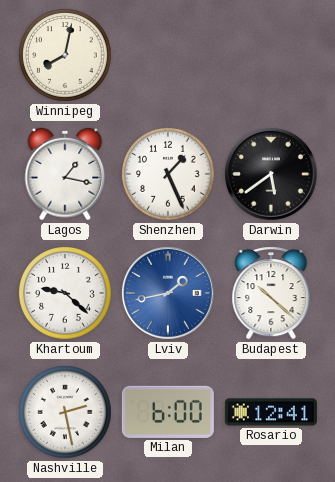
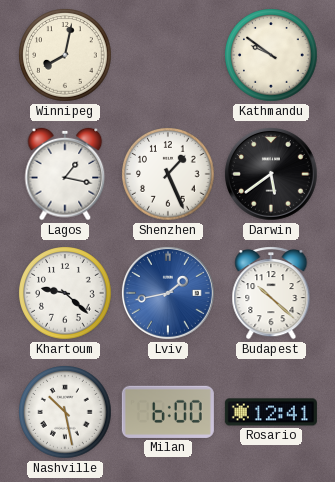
Kathmandu: none -> 9:51 (271, 55)
Nashville: 2:28 -> 10:28 (65, 412)
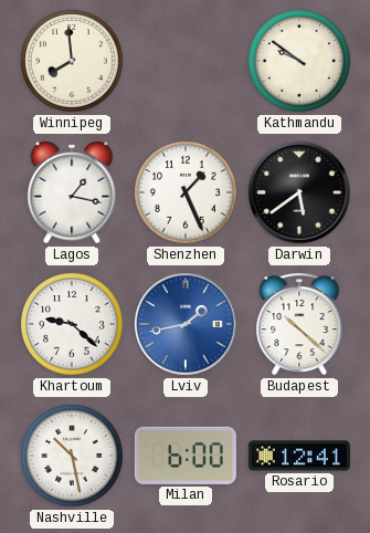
Winnipeg: 8:02 -> 7:59 (72, 61)
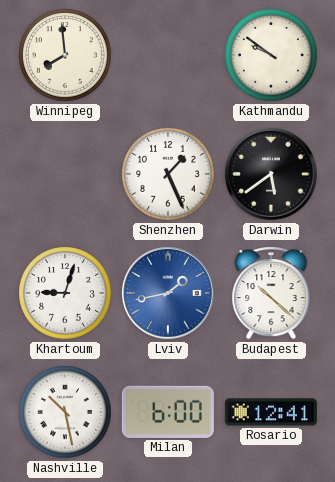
Lagos: 1:17 -> none (72, 192)
Khartoum: 9:22 -> 9:03 (65, 293)
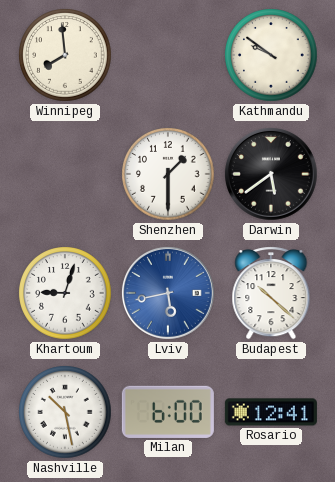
Shenzhen: 1:26 -> 1:30 (168, 174)
Lviv: 1:43 -> 5:43 (168, 293)
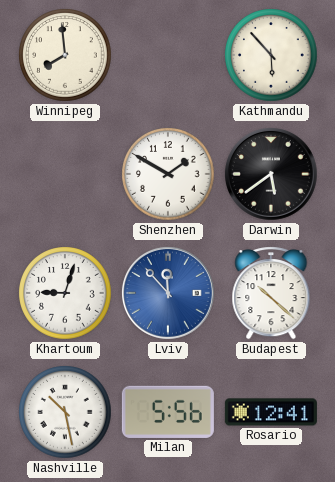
Kathmandu: 9:51 -> 5:53 (271, 55)
Shenzhen: 1:30 -> 1:50 (168, 174)
Lviv: 5:43 -> 11:53 (168, 293)
Milan: 6:00 -> 5:56 (168, 412)
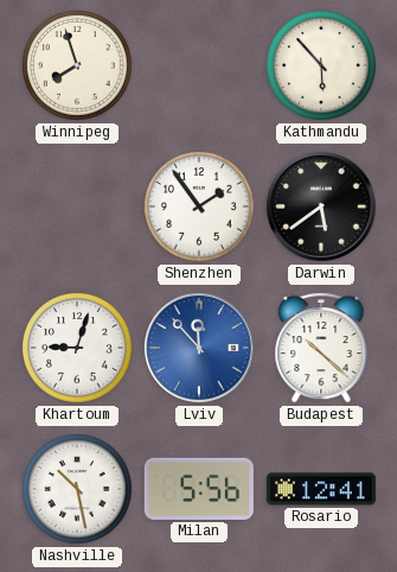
Winnipeg: 7:59 -> 7:57 (77, 65)
Shenzhen: 1:50 -> 1:54 (199, 206)
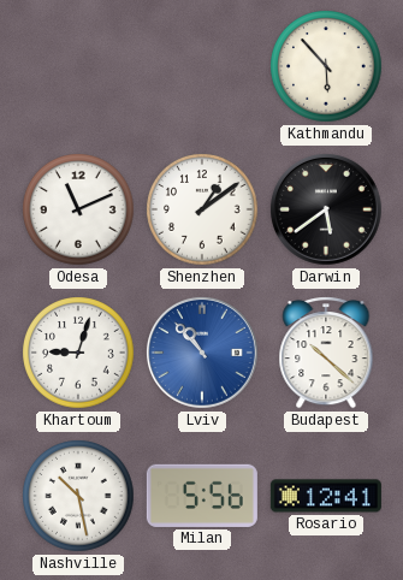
Winnipeg: 7:57 -> none (77, 65)
Odesa: none -> 11:11 (78, 209)
Shenzhen: 1:54 -> 1:09 (202, 209)
Lviv: 11:53 -> 10:53 (202, 353)
